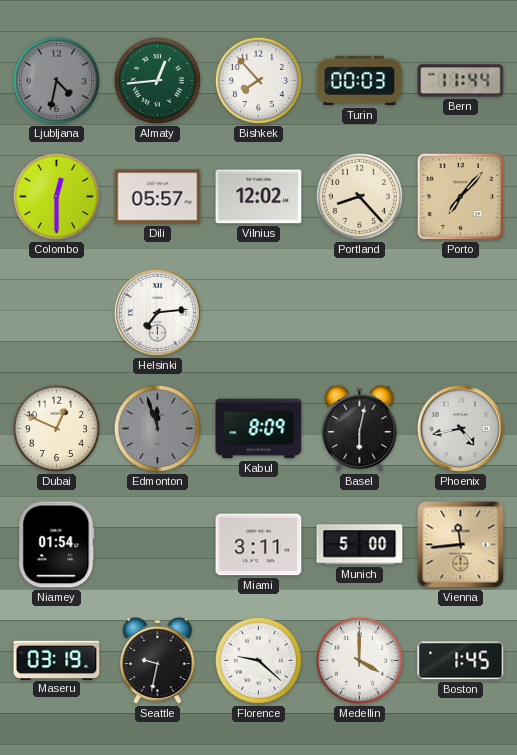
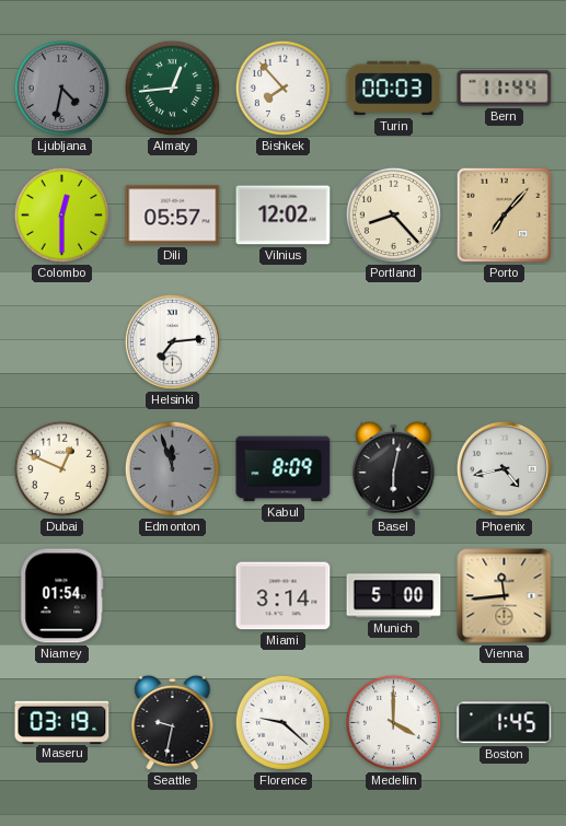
Miami: 3:11 -> 3:14 (284, 596)
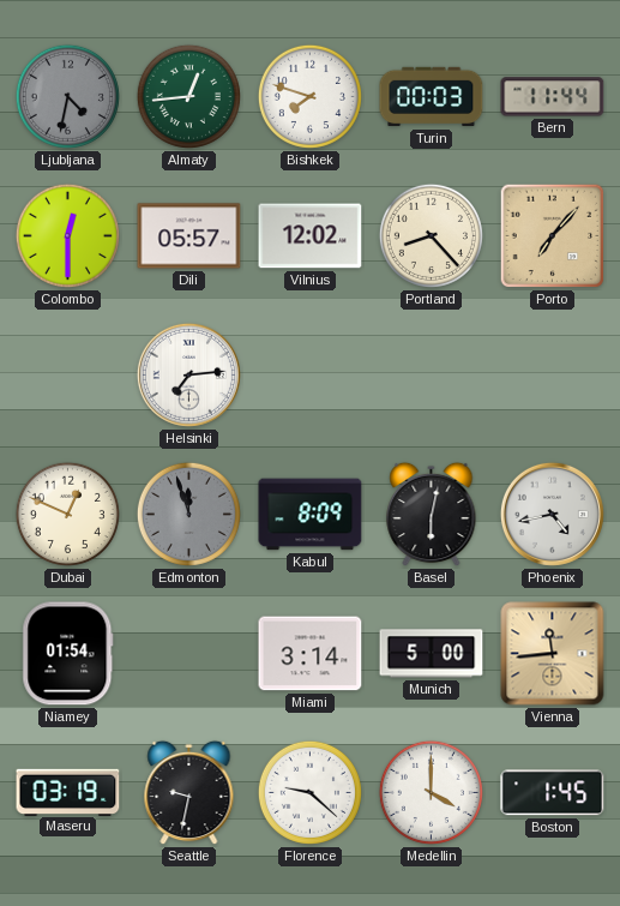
Bishkek: 7:53 -> 7:48 (309, 96)
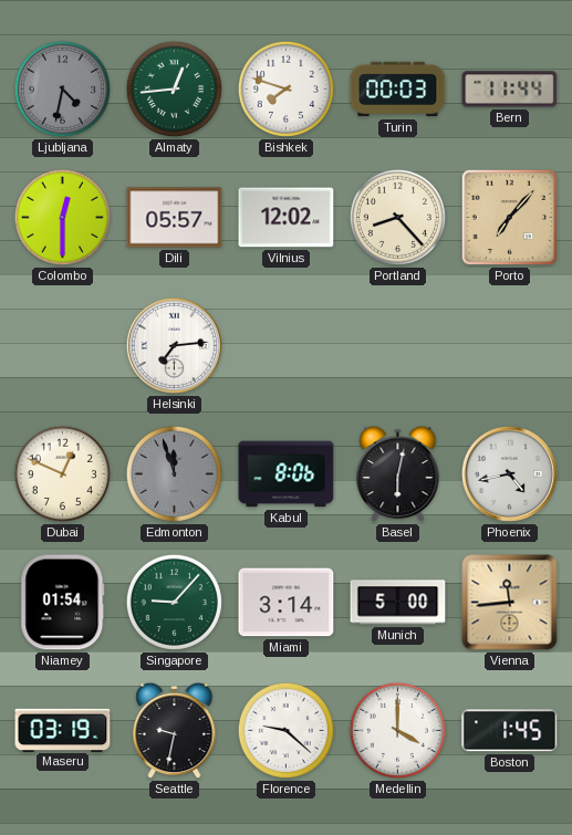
Kabul: 8:09 -> 8:06 (287, 474)
Singapore: none -> 9:07 (174, 602)
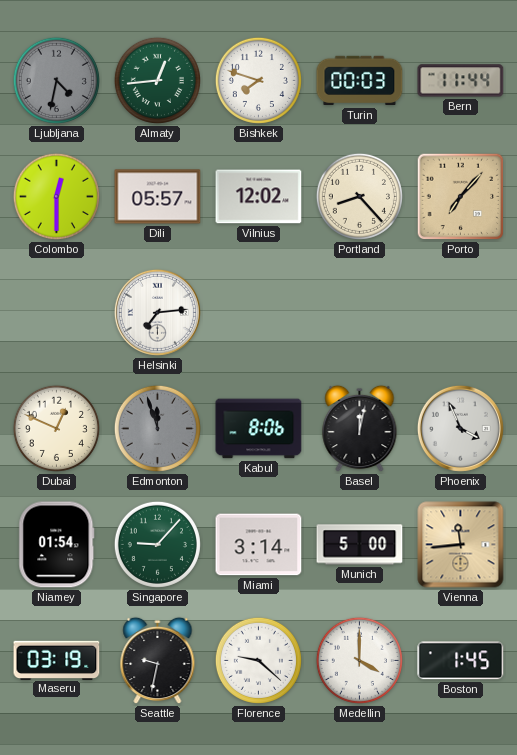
Basel: 6:02 -> 12:02 (360, 429)
Phoenix: 4:43 -> 3:56 (460, 428)
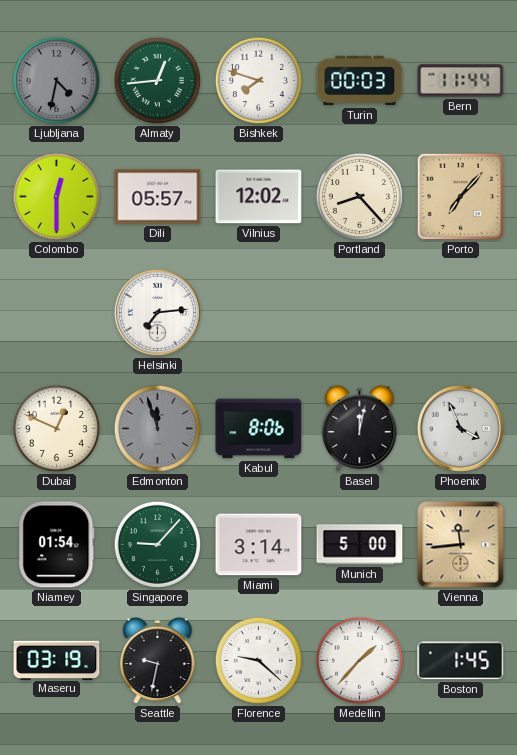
Medellin: 4:00 -> 1:37 (359, 660)
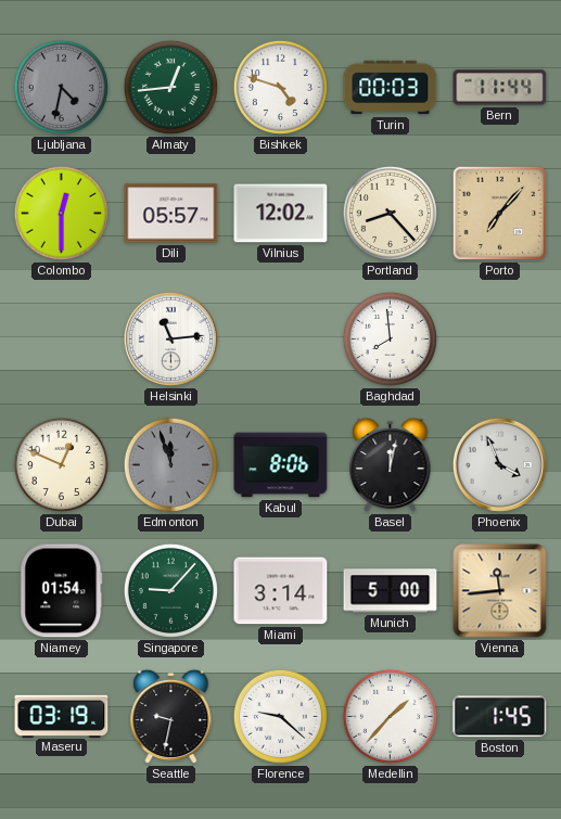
Bishkek: 7:48 -> 4:48 (280, 87)
Helsinki: 7:14 -> 11:14 (170, 338)
Baghdad: none -> 7:59 (390, 338)
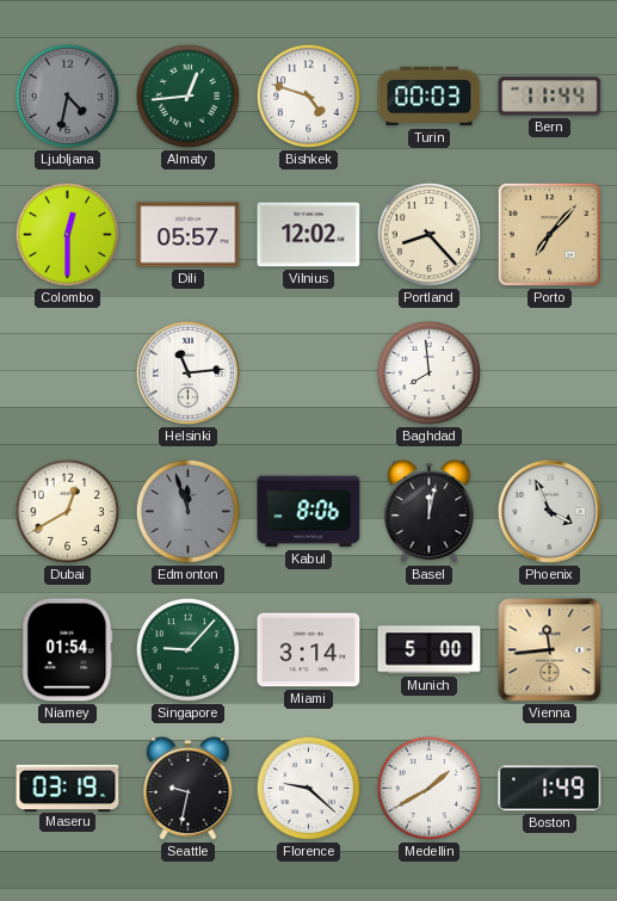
Dubai: 12:49 -> 12:40 (67, 511)
Medellin: 1:37 -> 1:40 (428, 788)
Boston: 1:45 -> 1:49 (550, 789)
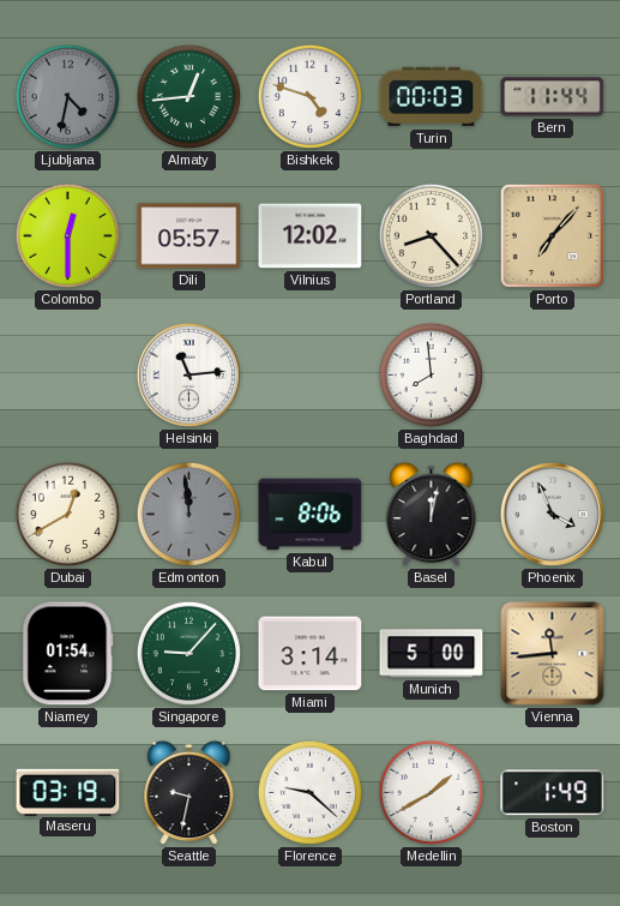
Edmonton: 11:57 -> 11:59 (188, 514)
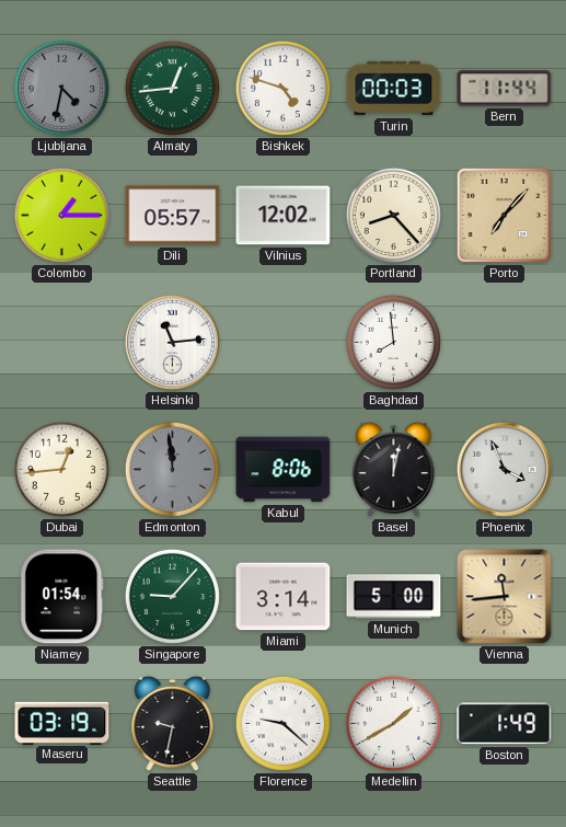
Colombo: 12:30 -> 1:15 (61, 215)
Dubai: 12:40 -> 12:44 (61, 469)
